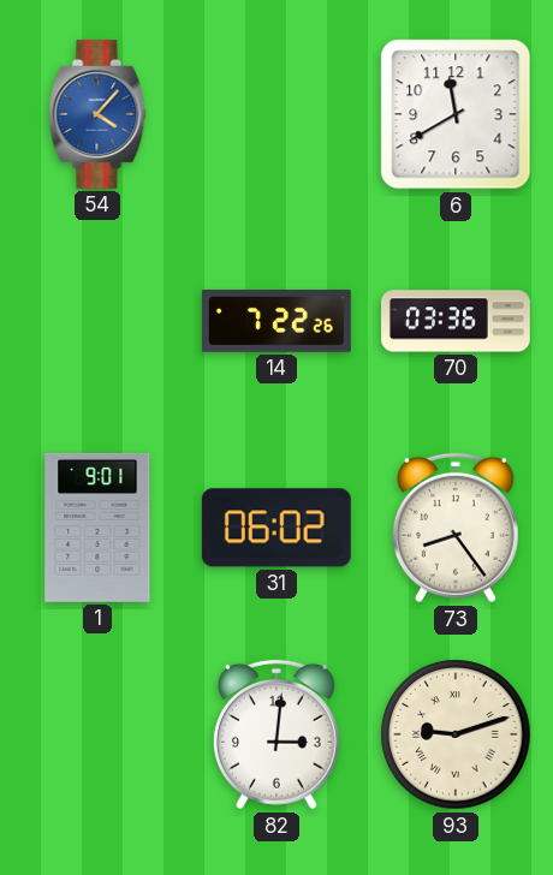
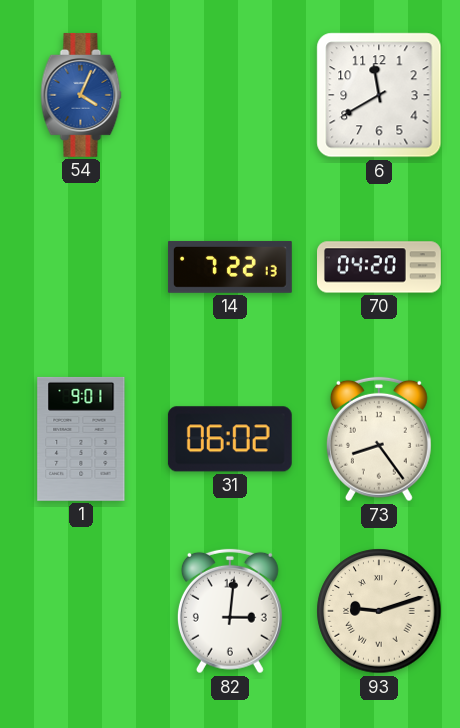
54: 4:07 -> 4:04 (81, 95)
14: 7:22:26 -> 7:22:13 (230, 267)
70: 03:36 -> 04:20 (380, 267)
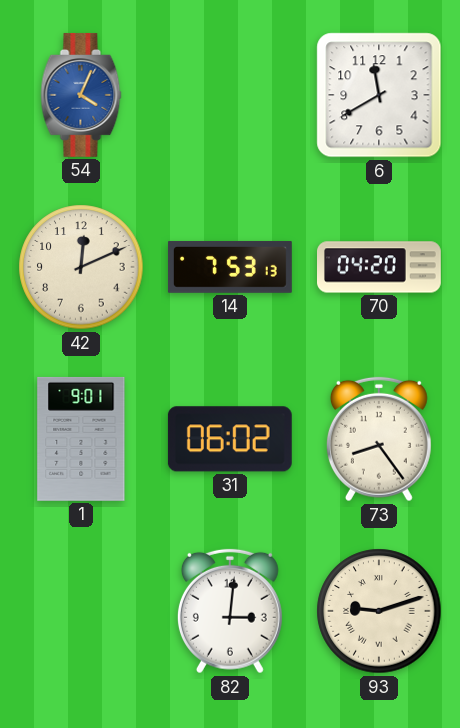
42: none -> 12:11 (81, 267)
14: 7:22 -> 7:53 (230, 267)
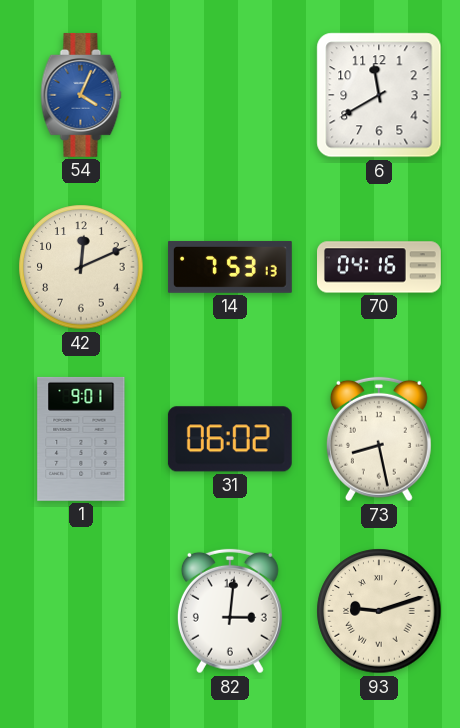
70: 04:20 -> 04:16 (380, 267)
73: 8:24 -> 8:28 (379, 439)
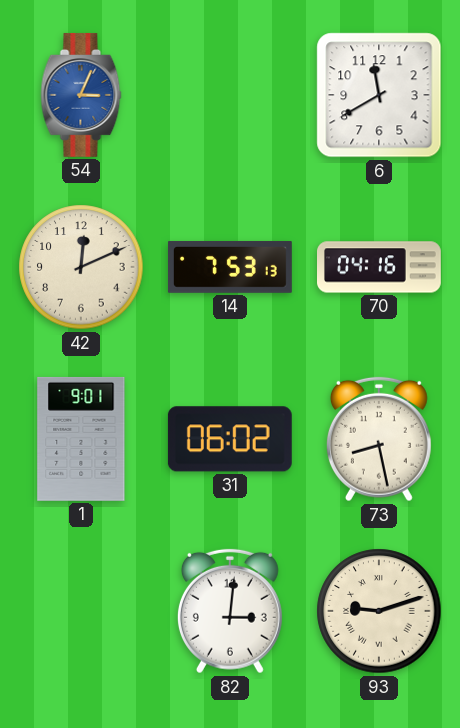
54: 4:04 -> 3:04 (81, 95)
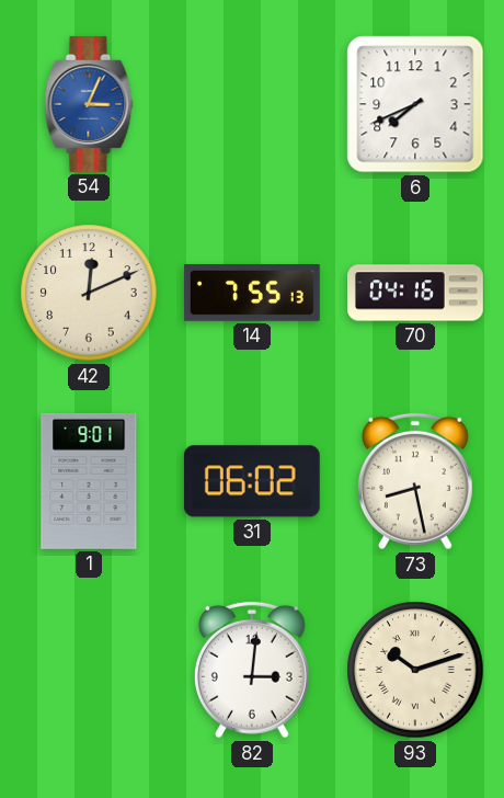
6: 11:40 -> 7:41 (415, 104)
14: 7:53 -> 7:55 (252, 293)
93: 9:12 -> 10:12 (415, 670)
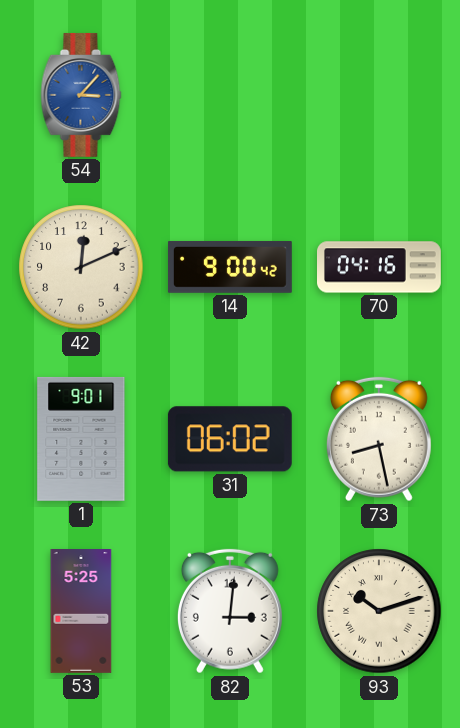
54: 3:04 -> 3:07 (81, 95)
6: 7:41 -> none (415, 104)
14: 7:55 -> 9:00 (230, 267)
53: none -> 5:25 (81, 612)
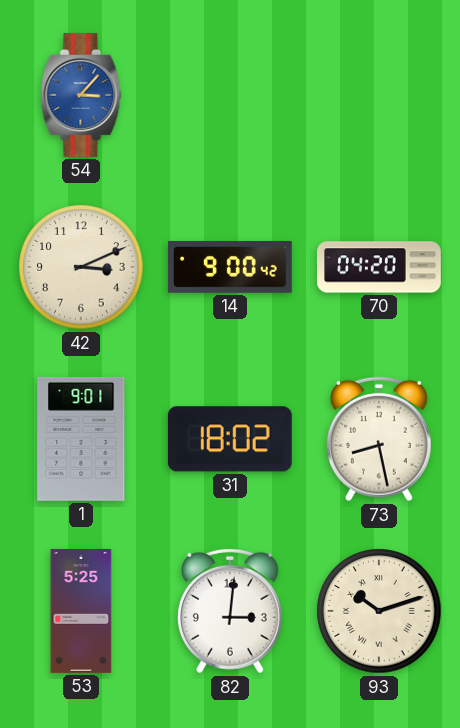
42: 12:11 -> 3:11 (81, 267)
70: 04:16 -> 04:20 (380, 267)
31: 06:02 -> 18:02 (230, 439)
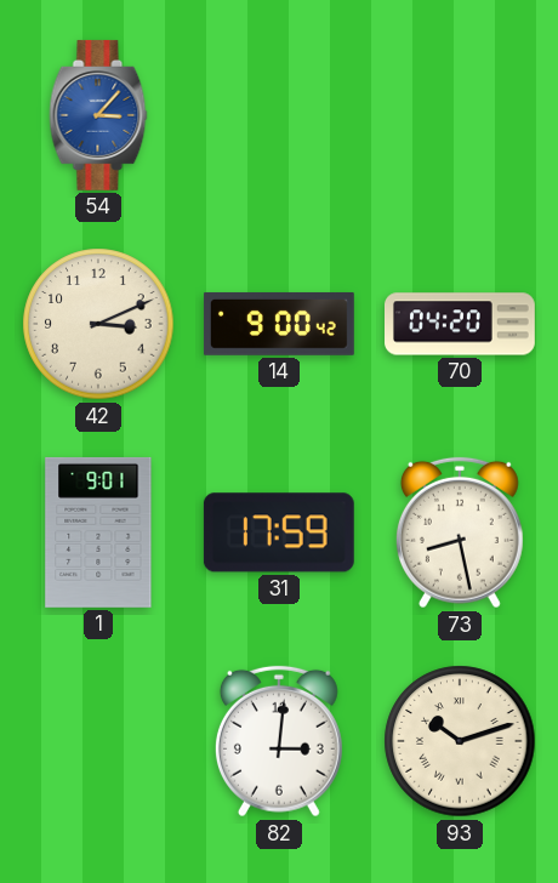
31: 18:02 -> 17:59 (279, 532)
53: 5:25 -> none (81, 612)
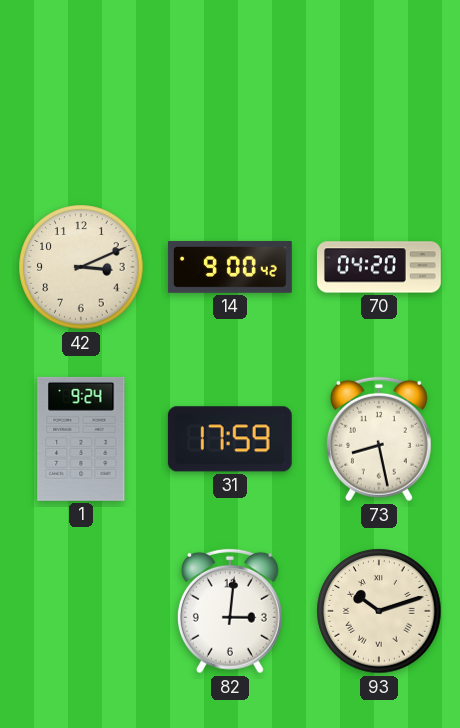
54: 3:07 -> none (98, 115)
1: 9:01 -> 9:24 (81, 439)
